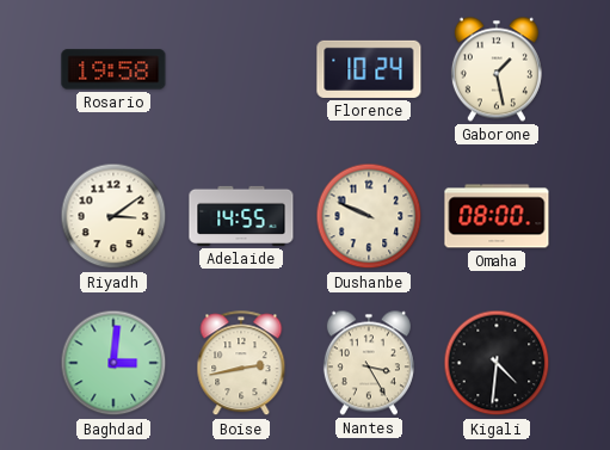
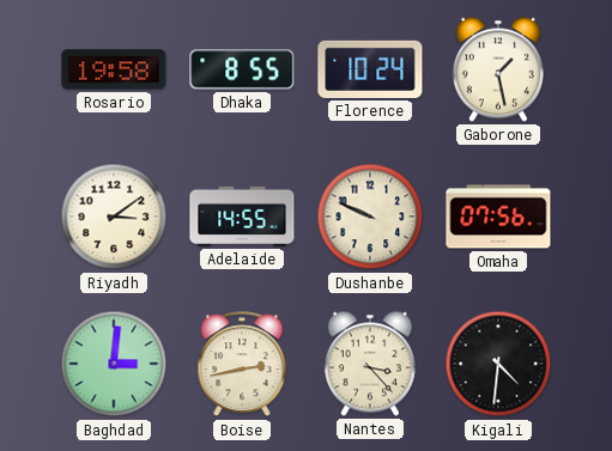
Dhaka: none -> 8:55 (242, 69)
Omaha: 08:00 -> 07:56 (498, 217)
Nantes: 3:25 -> 3:23 (370, 364)
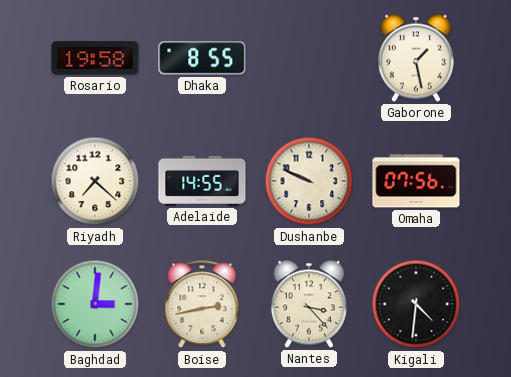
Florence: 10:24 -> none (370, 69)
Riyadh: 3:09 -> 7:22 (95, 181)
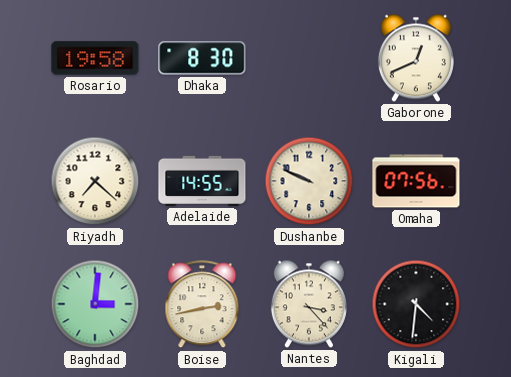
Dhaka: 8:55 -> 8:30 (202, 58)
Gaborone: 1:28 -> 12:41 (416, 58)
